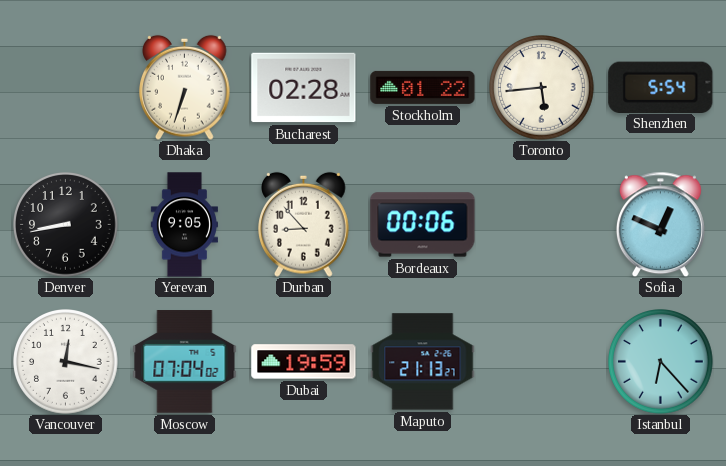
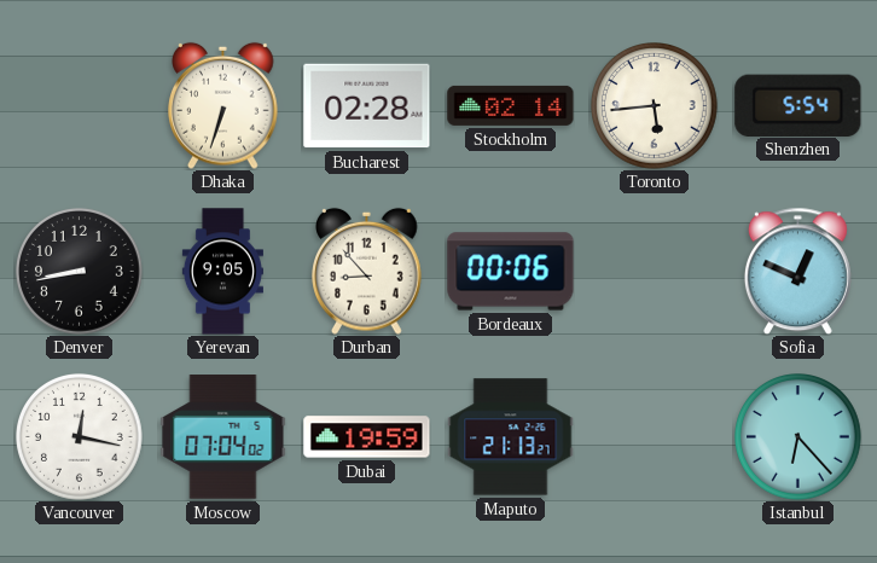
Stockholm: 01:22 -> 02:14 (511, 105)
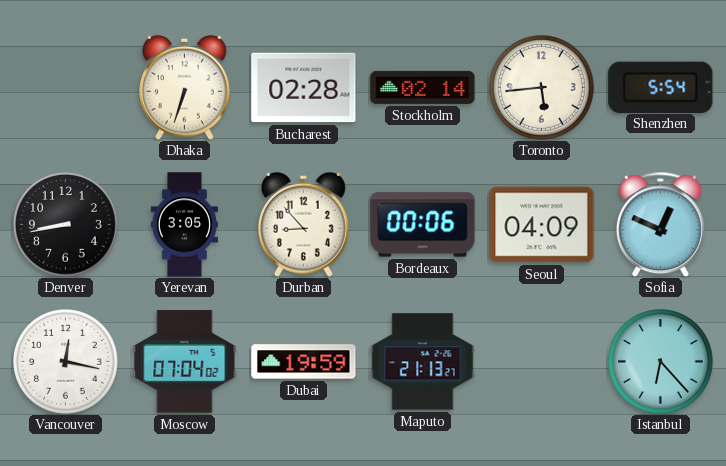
Yerevan: 9:05 -> 3:05 (184, 225)
Seoul: none -> 04:09 (542, 225)
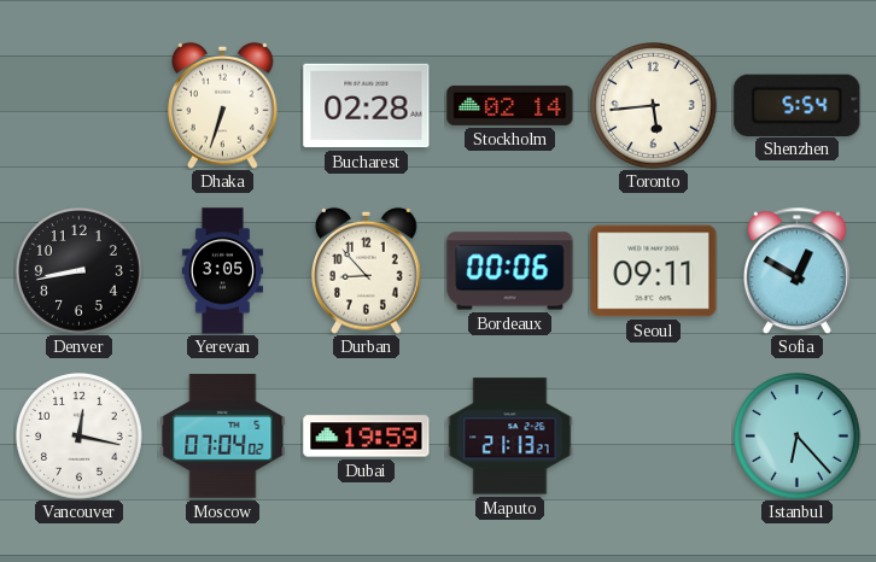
Seoul: 04:09 -> 09:11 (654, 271)
Sofia: 12:49 -> 12:50 (796, 270)
